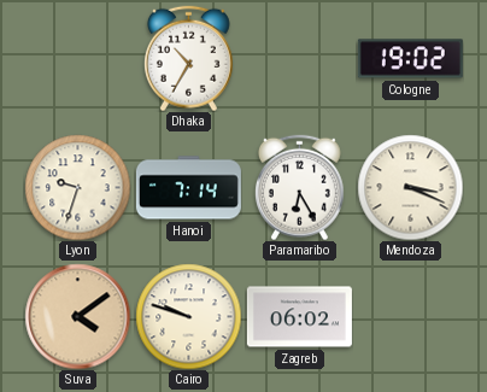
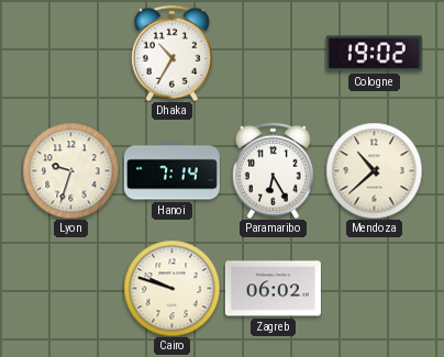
Mendoza: 3:19 -> 10:38 (374, 170)
Suva: 4:09 -> none (77, 316)
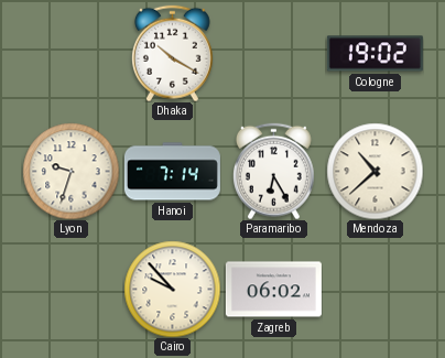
Dhaka: 10:35 -> 10:20 (172, 53)
Cairo: 9:48 -> 9:53 (172, 289)
